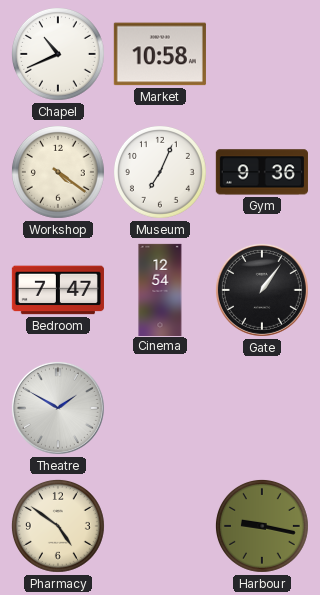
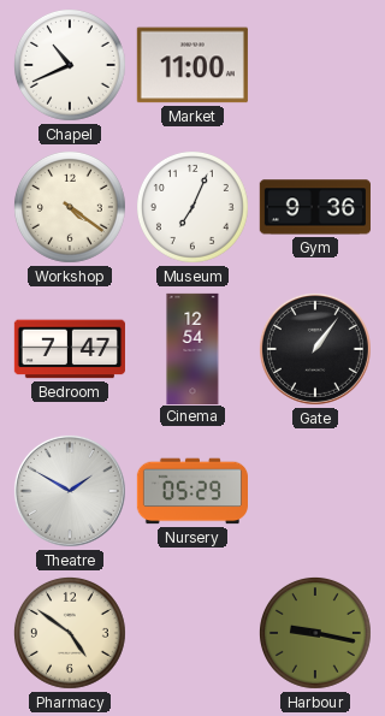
Market: 10:58 -> 11:00 (192, 65)
Nursery: none -> 05:29 (191, 491)
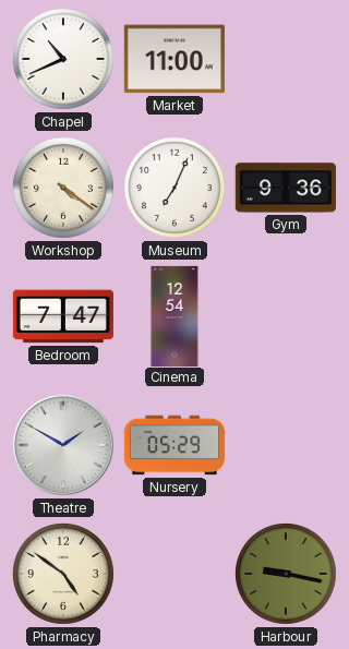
Gate: 1:06 -> none (315, 349)
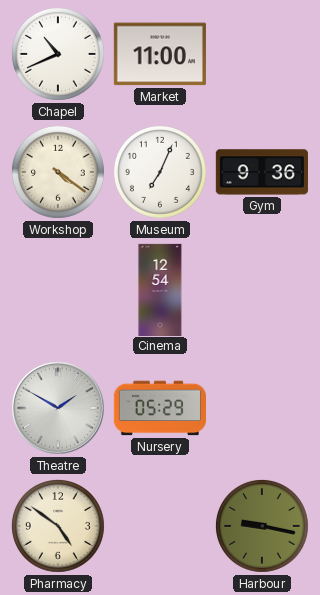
Bedroom: 7:47 -> none (63, 316)
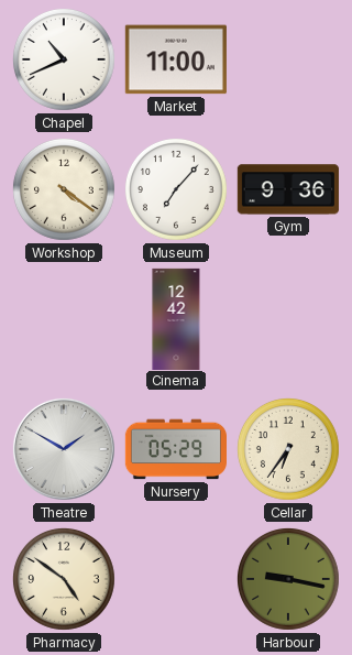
Museum: 7:04 -> 7:07 (176, 189)
Cinema: 12:54 -> 12:42 (176, 318)
Cellar: none -> 6:36 (288, 449)
